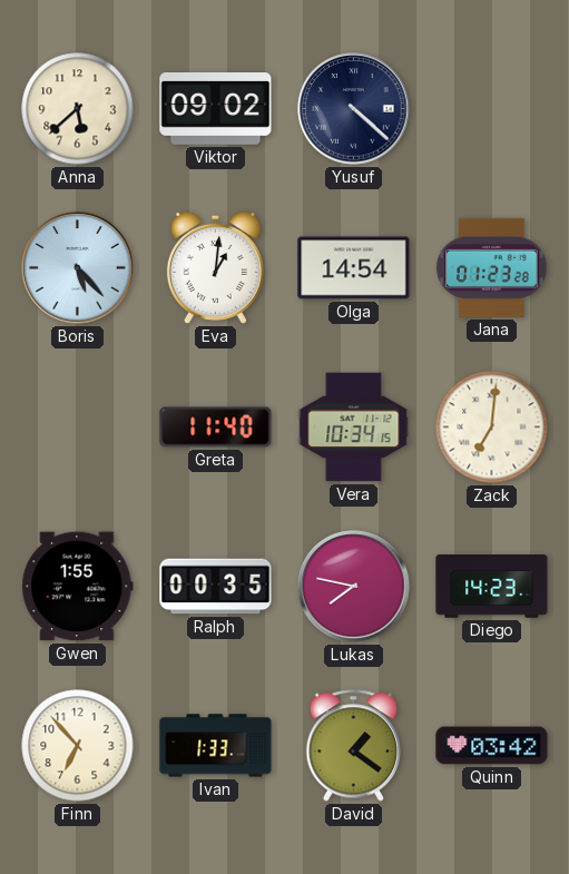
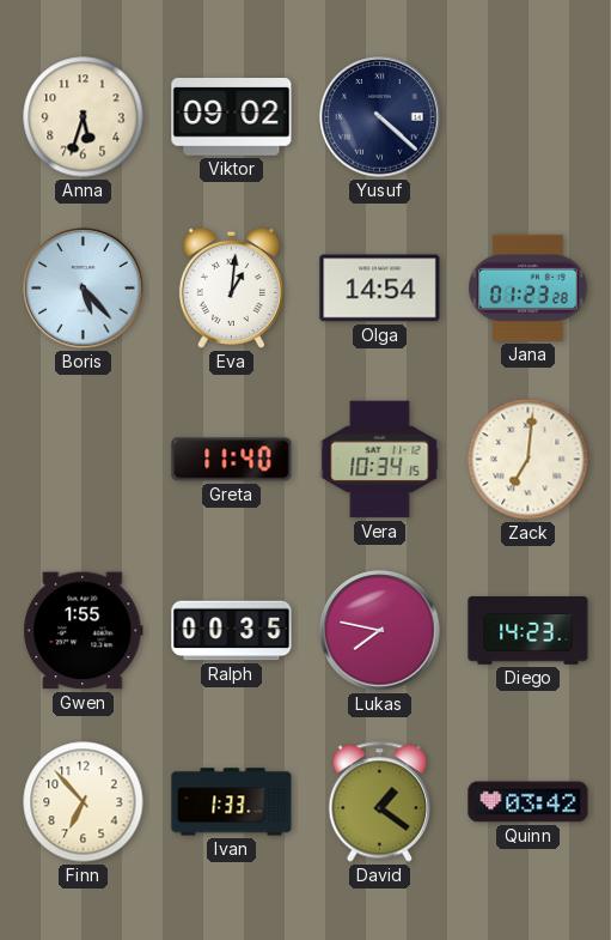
Anna: 5:38 -> 5:33 (84, 117)
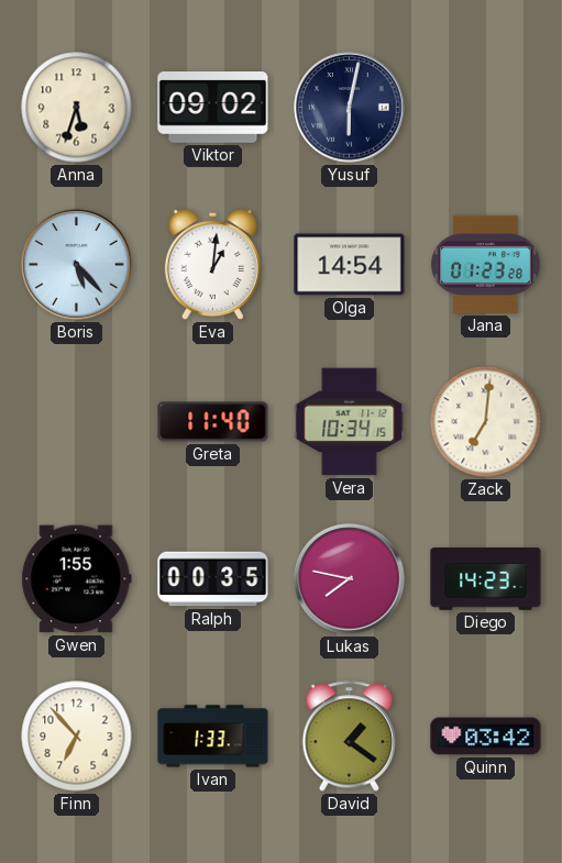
Yusuf: 4:22 -> 6:02 (350, 108)
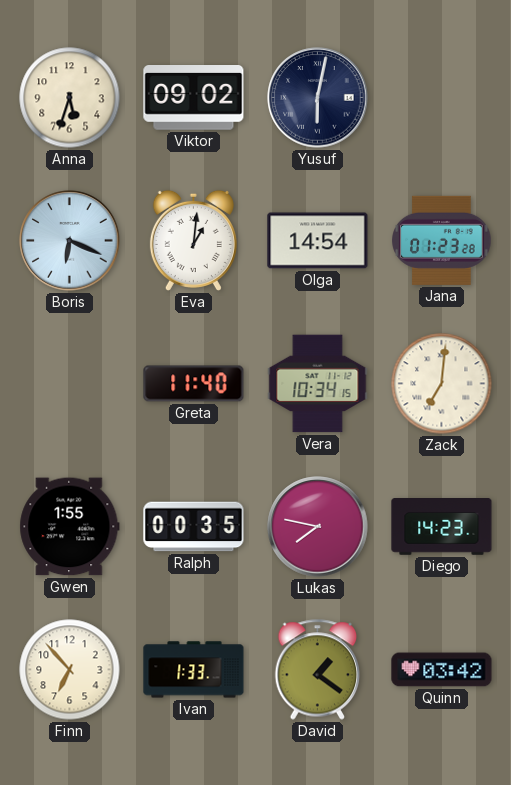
Boris: 5:23 -> 6:19 (70, 241)
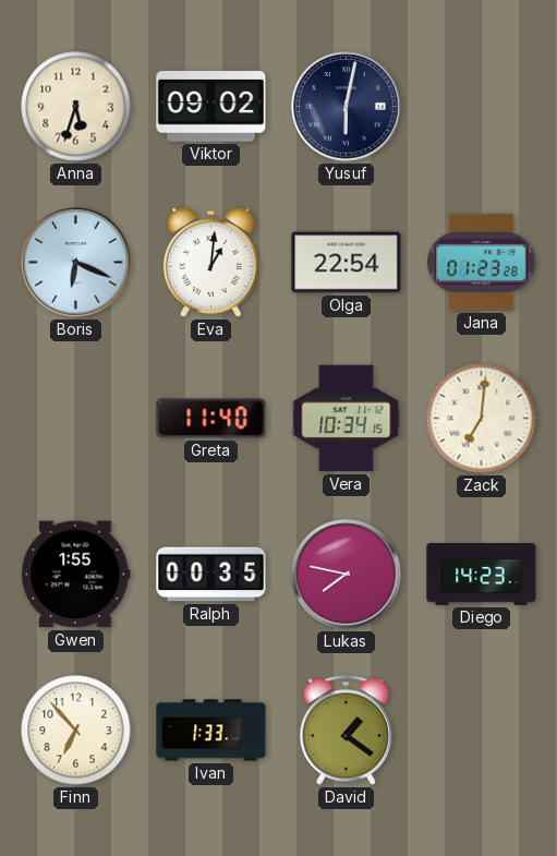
Olga: 14:54 -> 22:54 (347, 263)
Quinn: 03:42 -> none (442, 670)
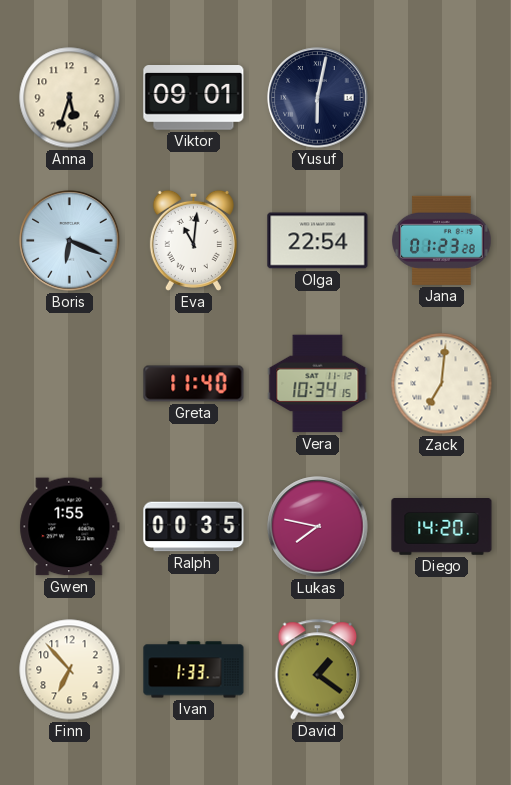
Viktor: 09:02 -> 09:01 (194, 98)
Eva: 1:01 -> 11:01 (193, 240)
Diego: 14:23 -> 14:20 (442, 527)
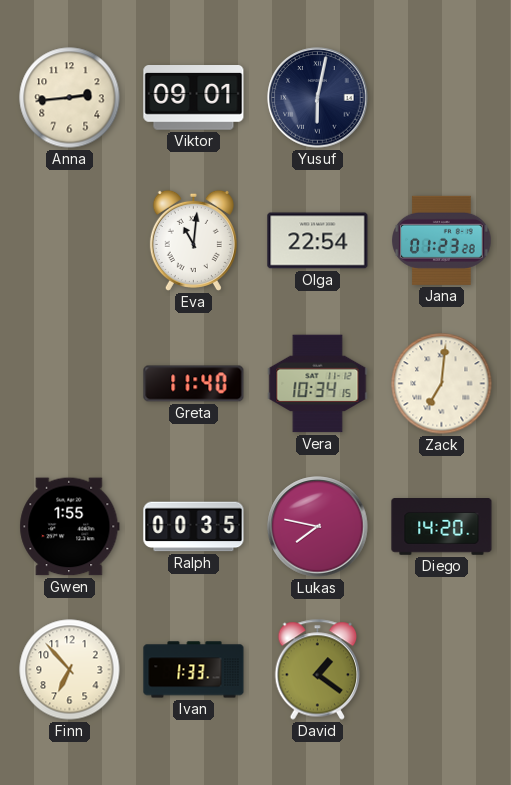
Anna: 5:33 -> 2:44 (70, 98)
Boris: 6:19 -> none (70, 241)
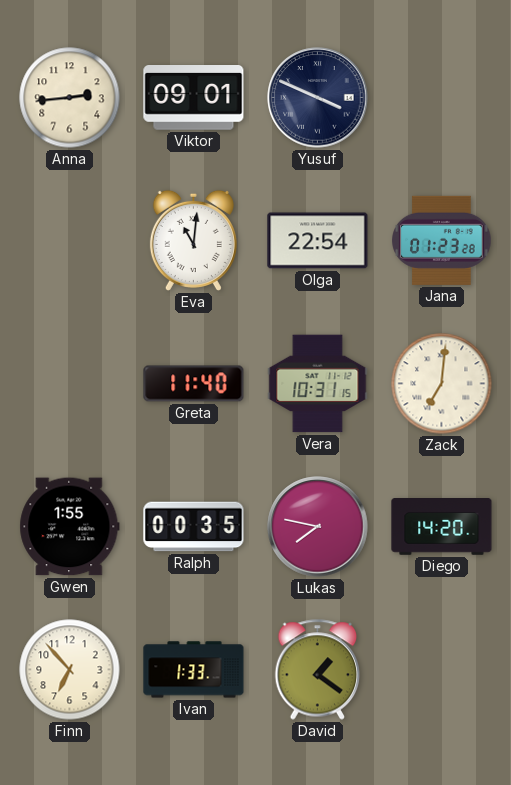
Yusuf: 6:02 -> 3:49 (318, 98)
Vera: 10:34 -> 10:31 (318, 384)
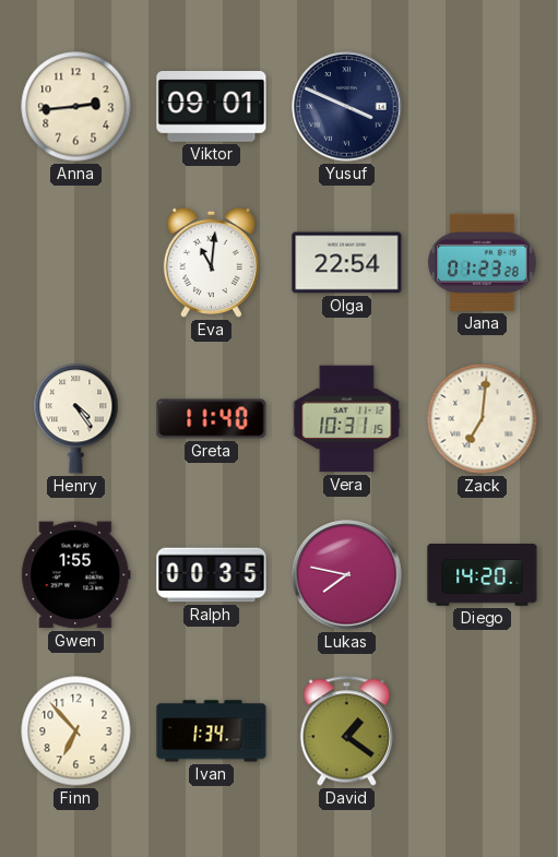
Henry: none -> 4:24 (76, 419)
Ivan: 1:33 -> 1:34 (212, 731)
